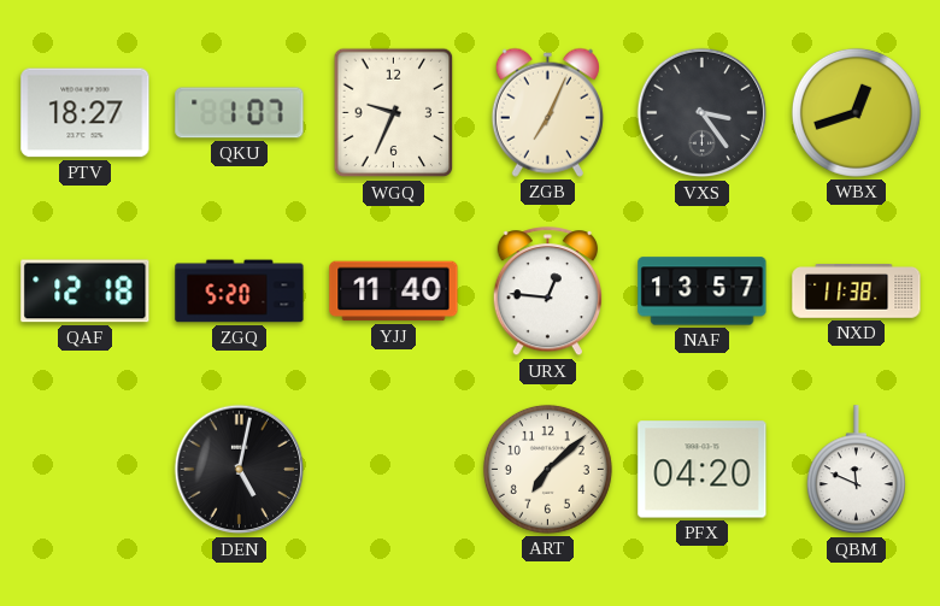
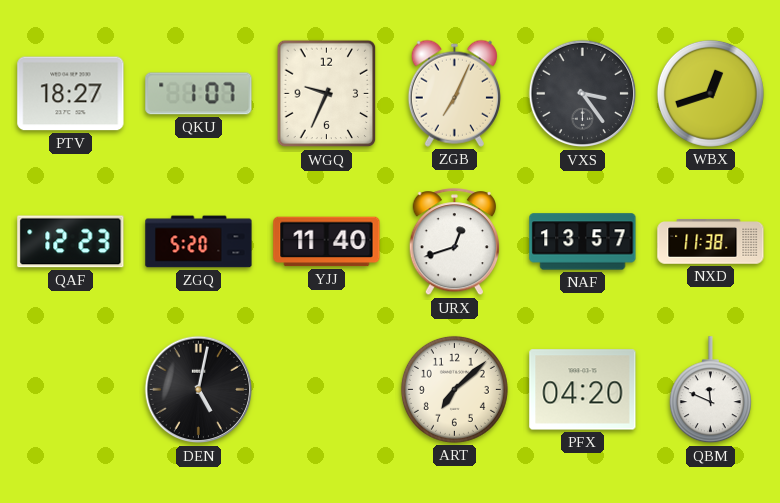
QAF: 12:18 -> 12:23 (71, 242)
URX: 12:46 -> 12:42 (454, 242)
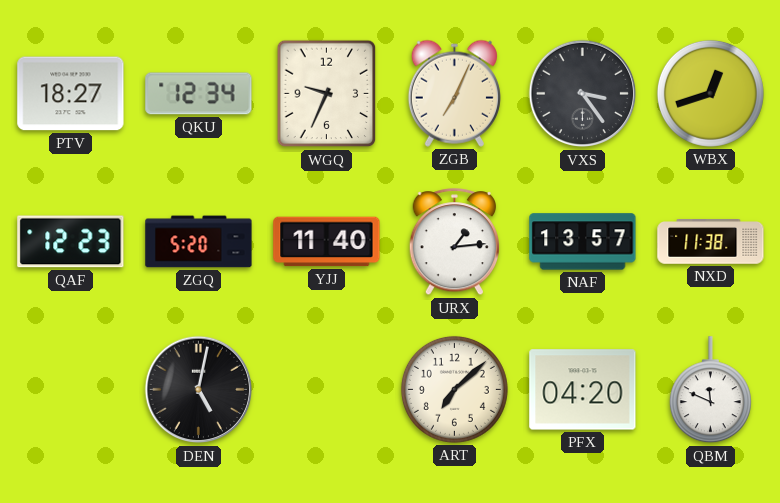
QKU: 1:07 -> 12:34 (199, 94)
URX: 12:42 -> 1:14 (454, 242)
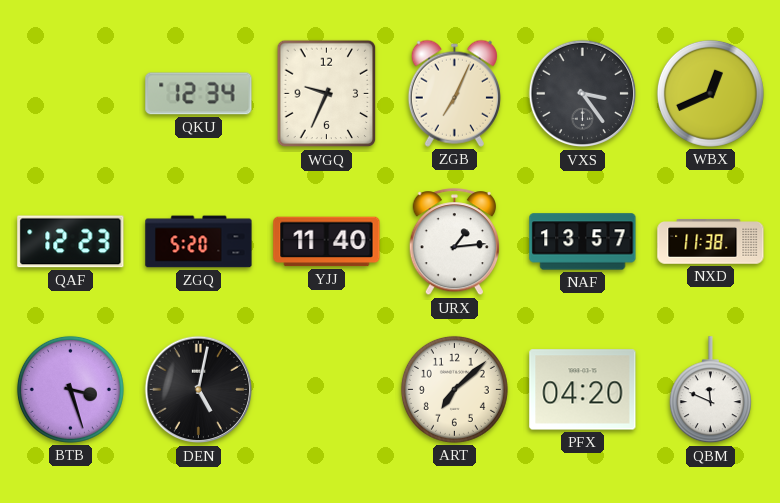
PTV: 18:27 -> none (71, 94)
WBX: 12:42 -> 12:41 (710, 93)
BTB: none -> 3:27 (70, 389)
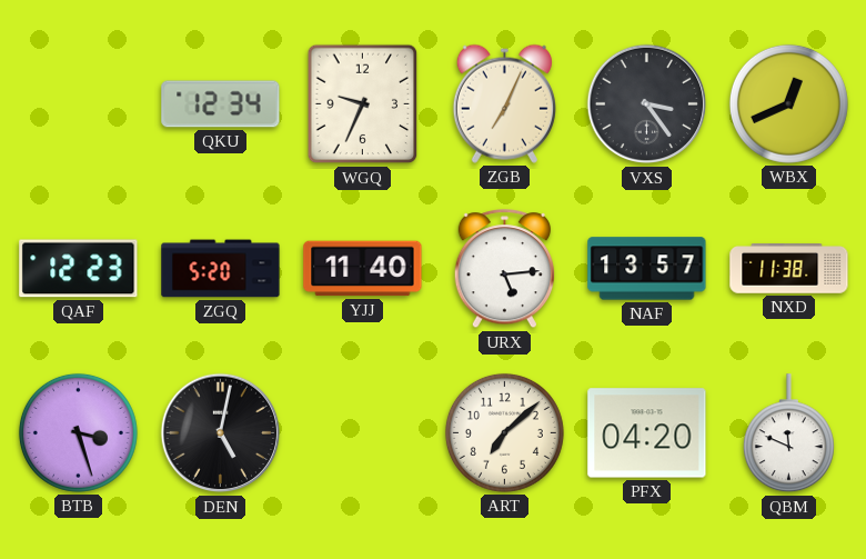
URX: 1:14 -> 5:14 (504, 269)
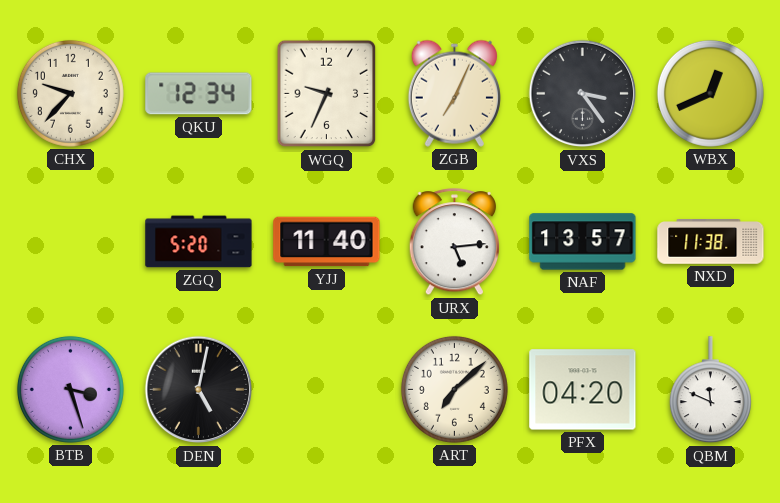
CHX: none -> 9:37 (70, 93)
QAF: 12:23 -> none (79, 269)
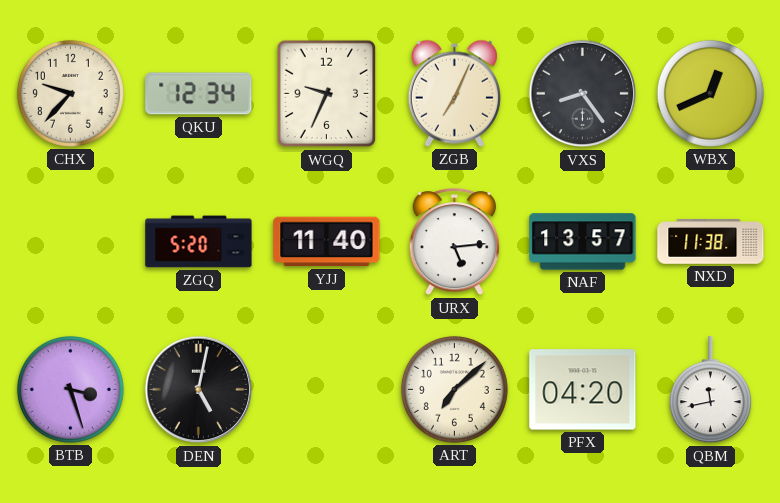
VXS: 3:24 -> 8:24 (583, 94)
QBM: 11:49 -> 11:43 (710, 390)
